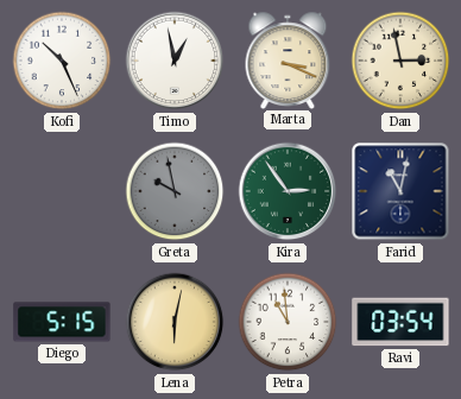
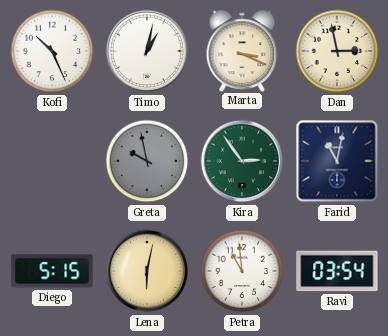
Timo: 12:58 -> 1:02 (147, 51)
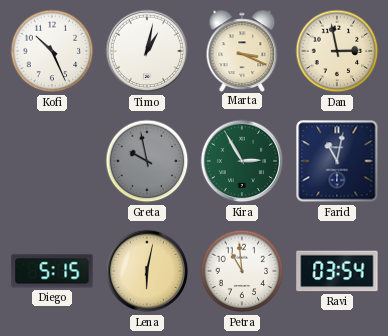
Kira: 2:54 -> 2:55 (242, 161)
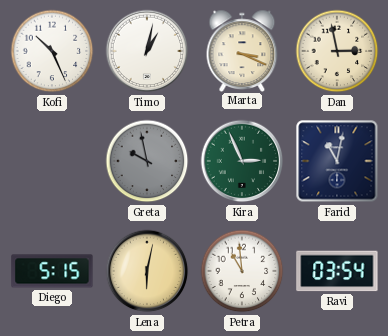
Kira: 2:55 -> 2:56 (242, 161)
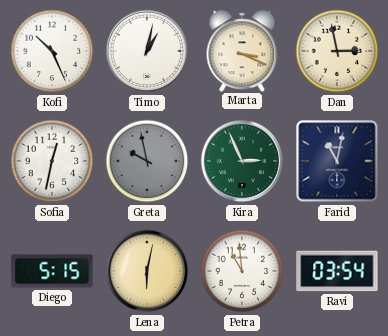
Sofia: none -> 12:32 (52, 161)
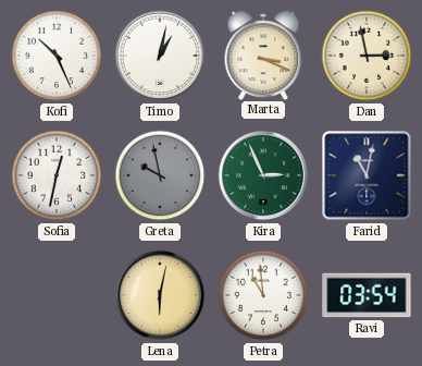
Diego: 5:15 -> none (52, 271)
